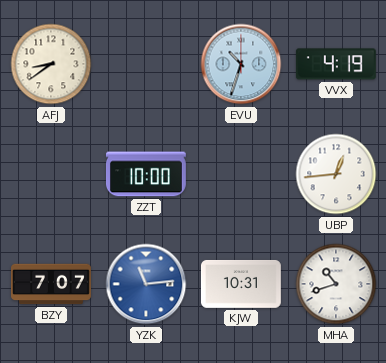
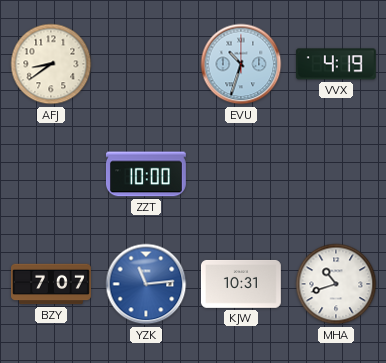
UBP: 12:44 -> none (336, 174)
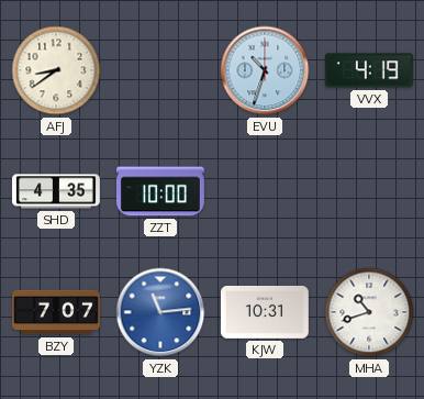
SHD: none -> 4:35 (56, 191)
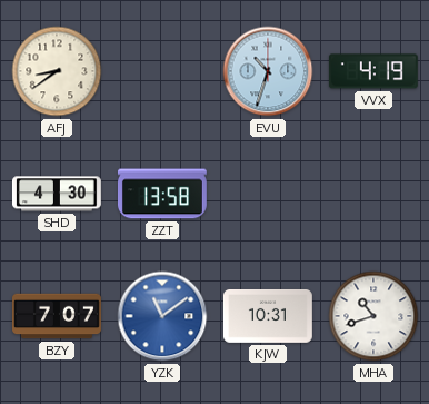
SHD: 4:35 -> 4:30 (57, 194)
ZZT: 10:00 -> 13:58 (162, 194)
YZK: 11:14 -> 11:09 (162, 316)
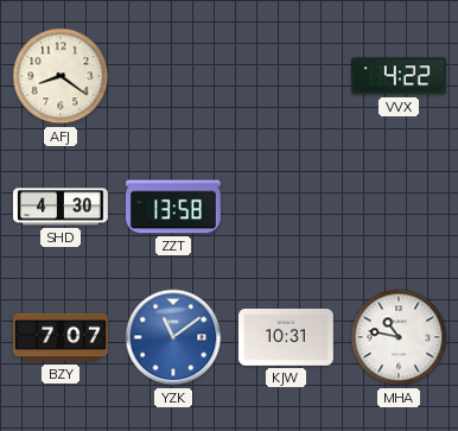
AFJ: 8:39 -> 8:21 (61, 76)
EVU: 10:33 -> none (268, 71)
VVX: 4:19 -> 4:22 (399, 76)
MHA: 10:42 -> 10:47 (399, 337)
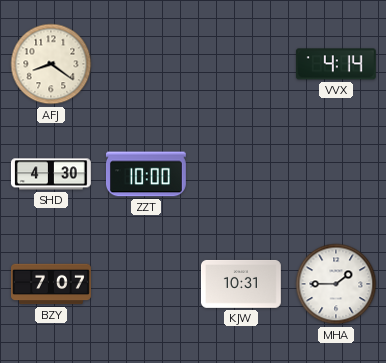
VVX: 4:22 -> 4:14 (336, 64)
ZZT: 13:58 -> 10:00 (146, 174)
YZK: 11:09 -> none (173, 337)
MHA: 10:47 -> 1:45 (336, 284)
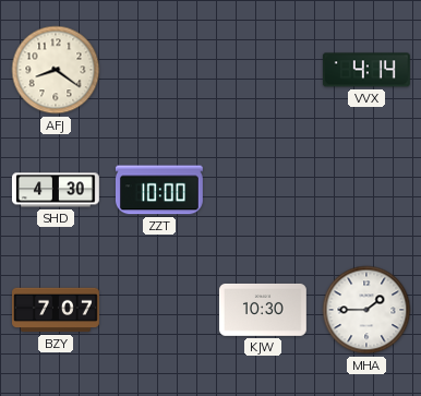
KJW: 10:31 -> 10:30 (263, 310)
